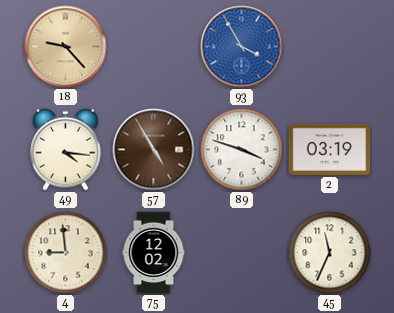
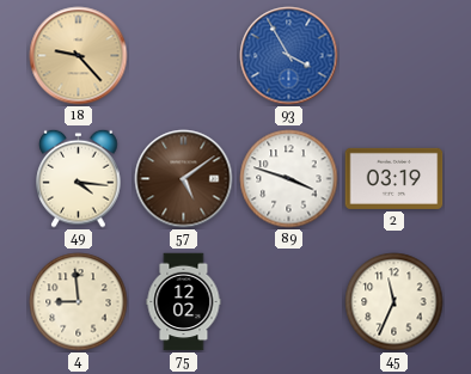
57: 4:55 -> 5:09 (184, 179)
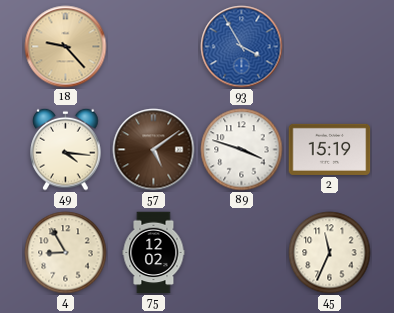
2: 03:19 -> 15:19 (330, 149)
4: 8:59 -> 8:55 (66, 253)
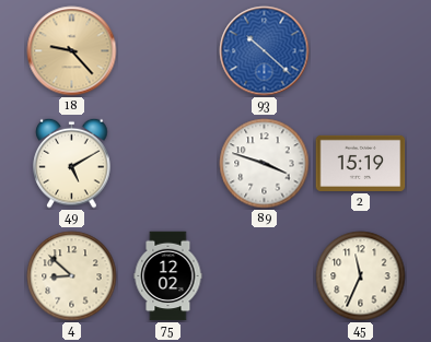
93: 3:55 -> 10:22 (265, 51)
49: 4:16 -> 5:10 (72, 163)
57: 5:09 -> none (154, 150)
4: 8:55 -> 8:52 (72, 276)
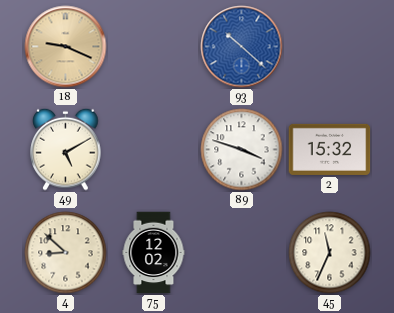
18: 9:23 -> 9:19 (66, 47)
2: 15:19 -> 15:32 (330, 149)
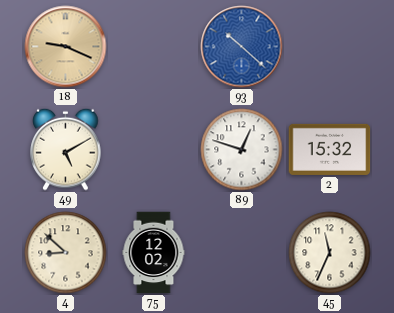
89: 3:48 -> 12:48 (242, 150)
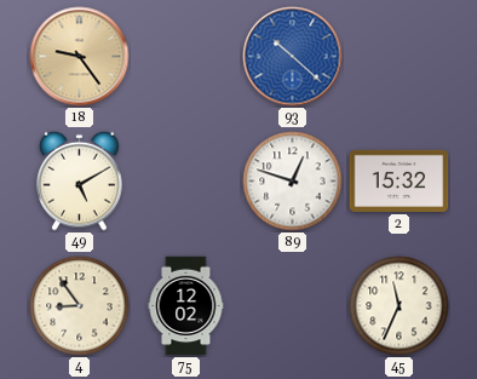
18: 9:19 -> 9:24 (80, 57)
4: 8:52 -> 8:54 (80, 306)
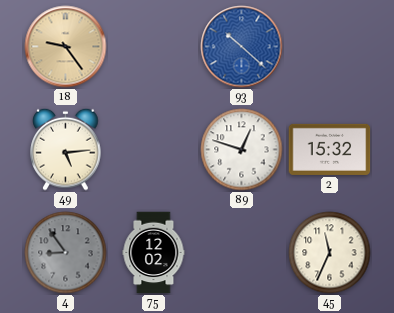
49: 5:10 -> 5:14 (66, 149)
4 dial: cream -> grey (66, 253)
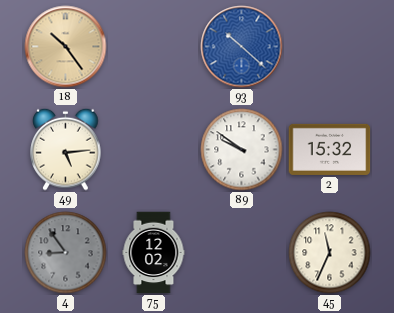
18: 9:24 -> 10:24 (66, 47)
89: 12:48 -> 9:51 (242, 150)
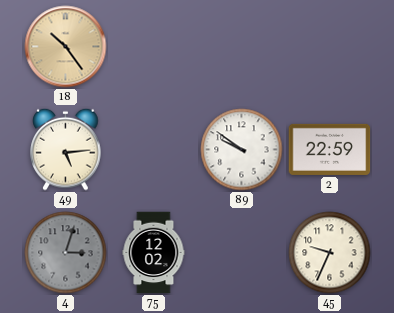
93: 10:22 -> none (242, 47)
2: 15:32 -> 22:59 (330, 149)
4: 8:54 -> 3:03 (66, 253)
45: 11:34 -> 9:34 (330, 253)
